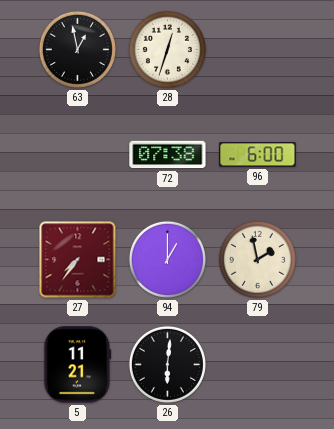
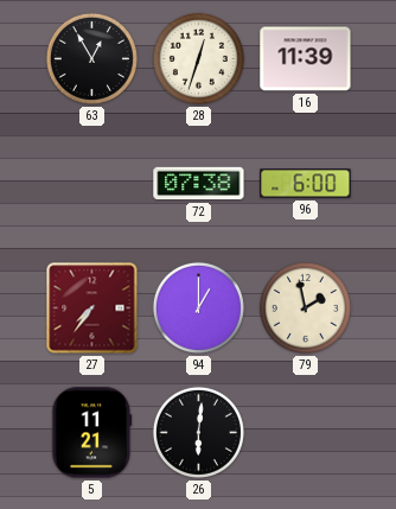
63: 12:58 -> 12:55 (91, 58)
16: none -> 11:39 (306, 59)
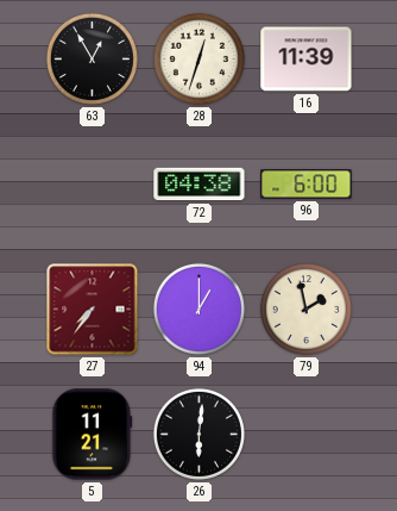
72: 07:38 -> 04:38 (200, 185)
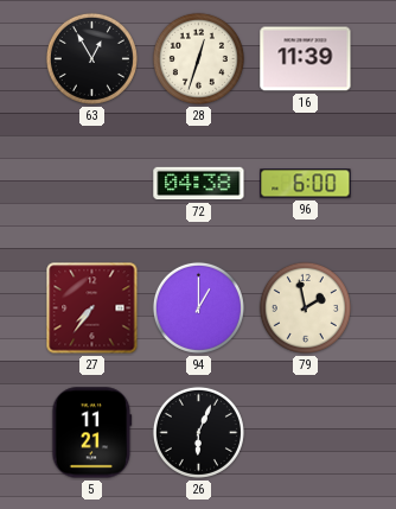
26: 6:01 -> 6:04 (198, 432)
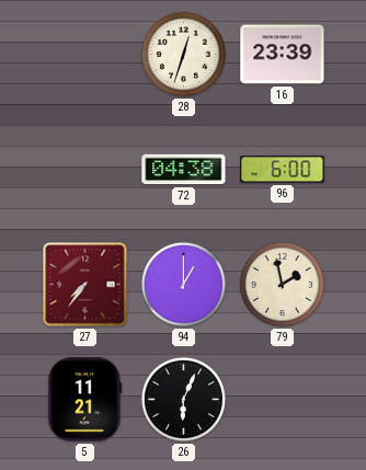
63: 12:55 -> none (91, 58)
16: 11:39 -> 23:39 (283, 55)
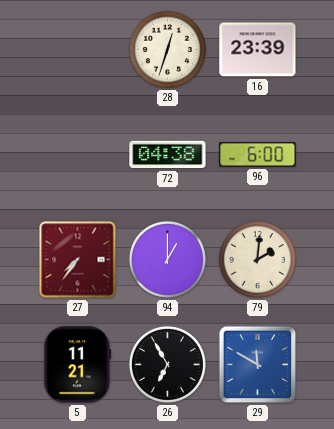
79: 1:58 -> 2:01 (257, 259)
26: 6:04 -> 6:55 (167, 364)
29: none -> 11:50 (258, 365)
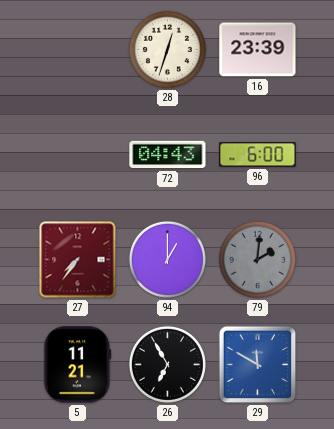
72: 04:38 -> 04:43 (168, 155)
79 dial: cream -> grey (257, 259)
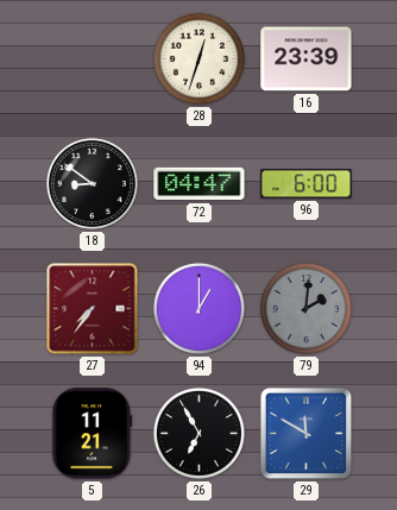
18: none -> 8:51 (92, 183)
72: 04:43 -> 04:47 (200, 184)
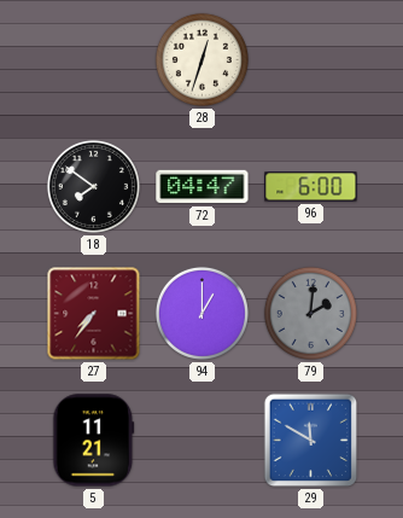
16: 23:39 -> none (307, 59)
18: 8:51 -> 7:51 (93, 186)
26: 6:55 -> none (198, 433)
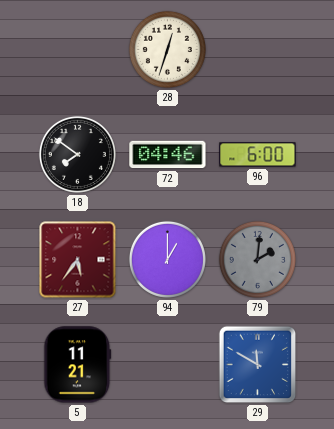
72: 04:47 -> 04:46 (168, 155)
27: 7:36 -> 5:36 (78, 260)
